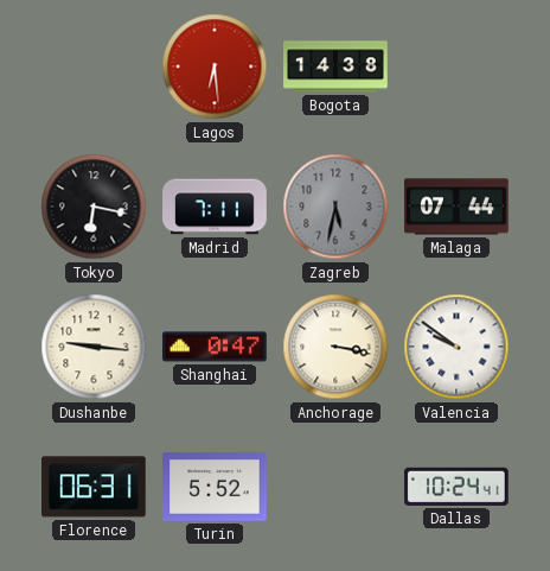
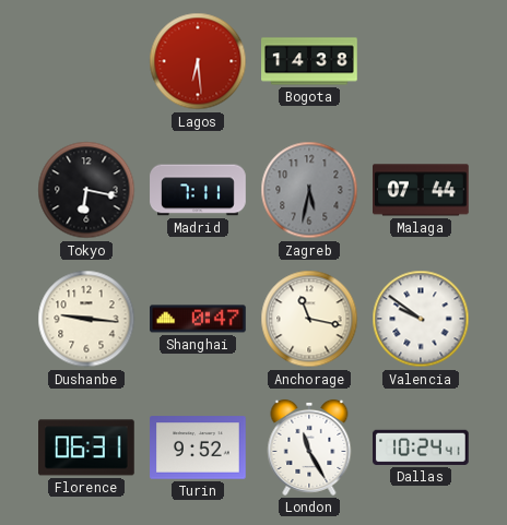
Anchorage: 3:17 -> 11:17 (309, 319)
Turin: 5:52 -> 9:52 (198, 448)
London: none -> 11:25 (309, 448)
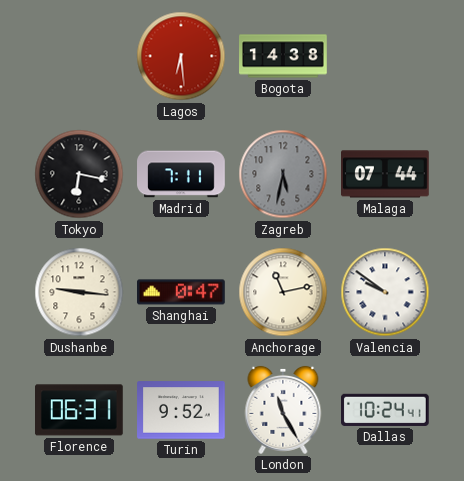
Anchorage: 11:17 -> 11:13 (283, 292)
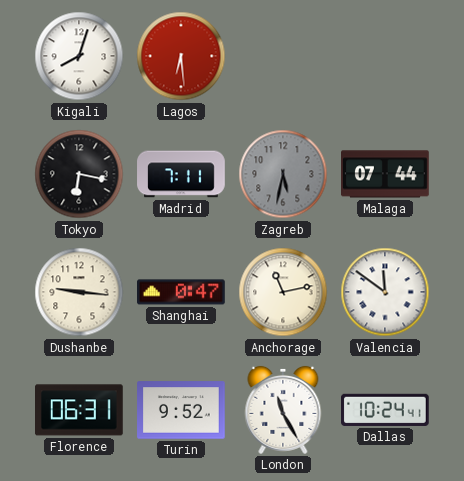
Kigali: none -> 8:03 (79, 56)
Bogota: 14:38 -> none (283, 56)
Valencia: 9:51 -> 11:51 (385, 292)
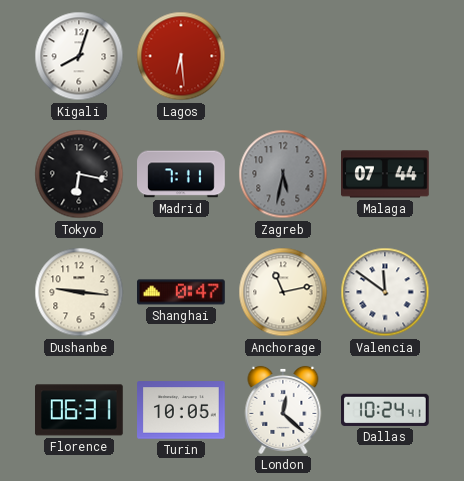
Turin: 9:52 -> 10:05 (181, 410)
London: 11:25 -> 12:22 (283, 410)
